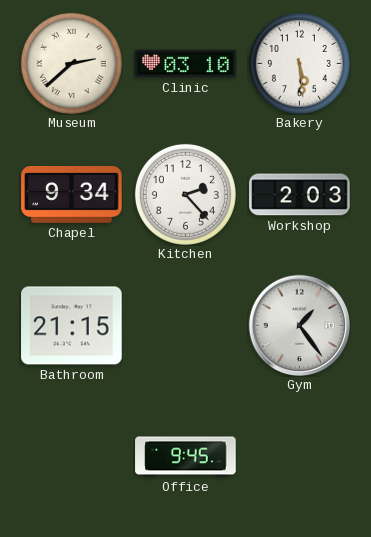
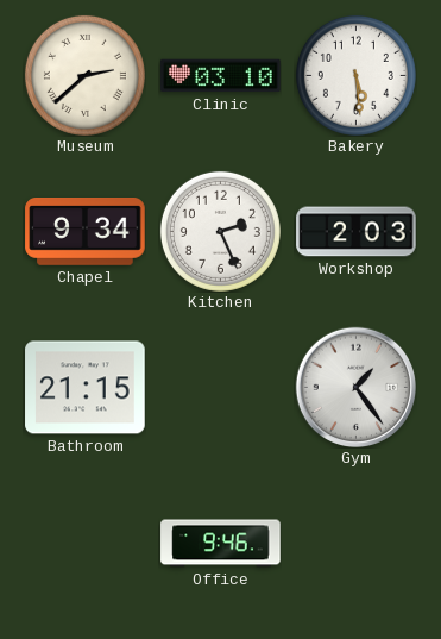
Kitchen: 2:23 -> 2:26 (220, 231)
Office: 9:45 -> 9:46 (221, 544)
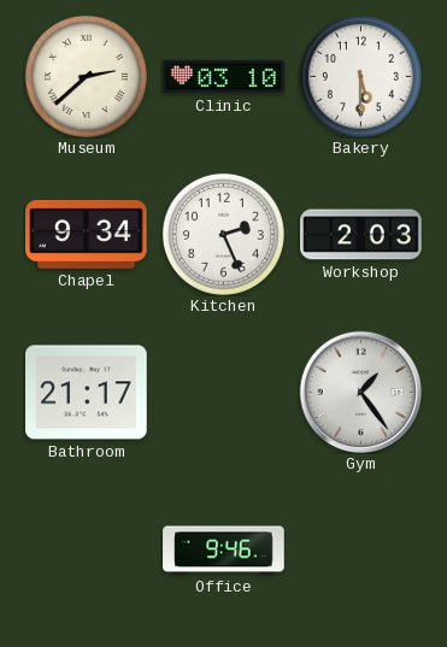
Bakery: 5:29 -> 5:30 (360, 76)
Bathroom: 21:15 -> 21:17 (87, 393)
